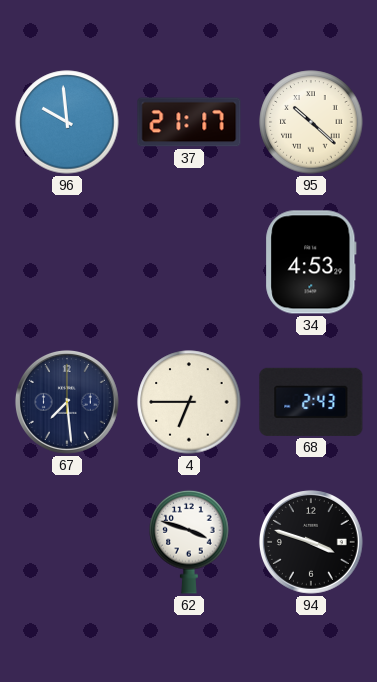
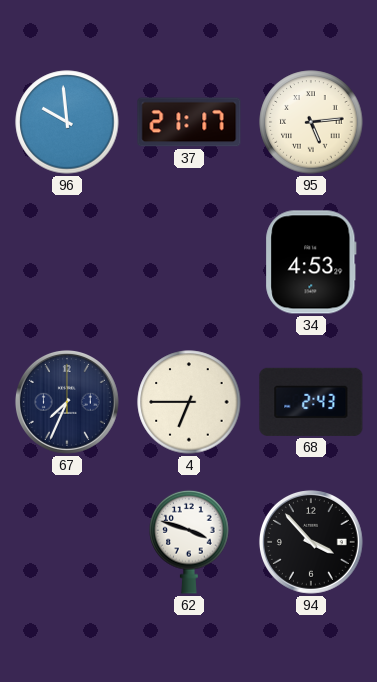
95: 10:22 -> 5:14 (311, 122)
67: 7:29 -> 7:34 (67, 402)
94: 3:48 -> 3:53 (311, 542)
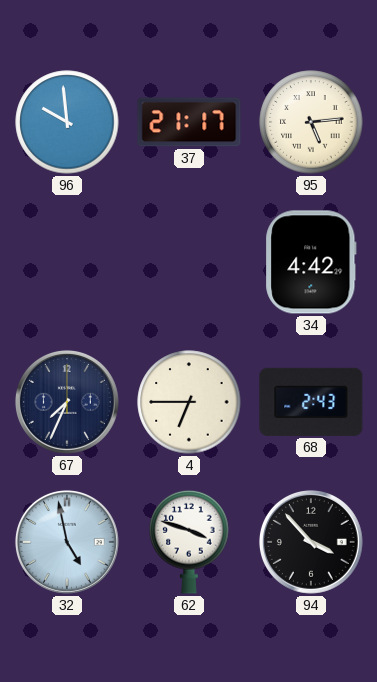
34: 4:53 -> 4:42 (311, 262)
32: none -> 4:58 (67, 542)
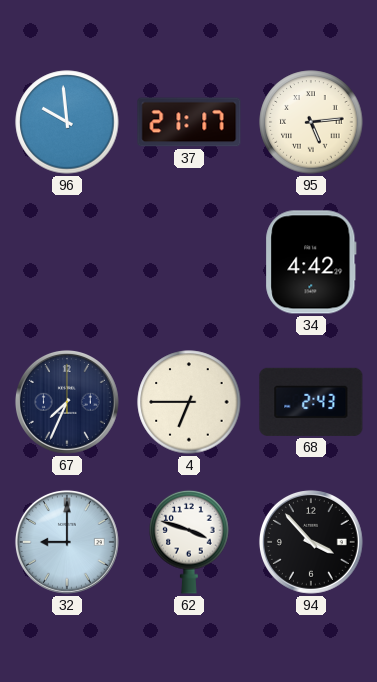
32: 4:58 -> 9:00 (67, 542)
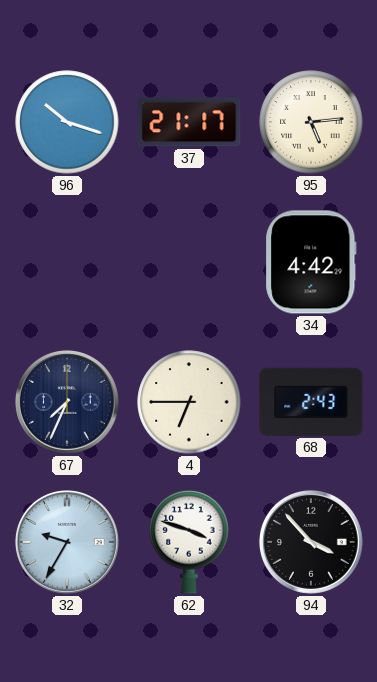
96: 9:59 -> 10:18 (67, 122)
32: 9:00 -> 9:35 (67, 542)
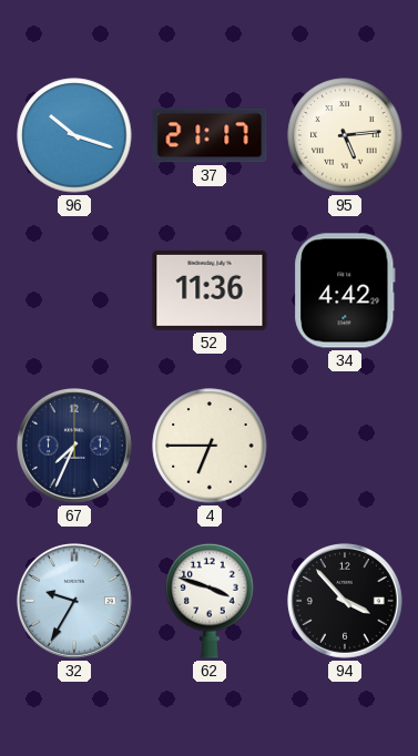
52: none -> 11:36 (210, 290)
68: 2:43 -> none (311, 402)
